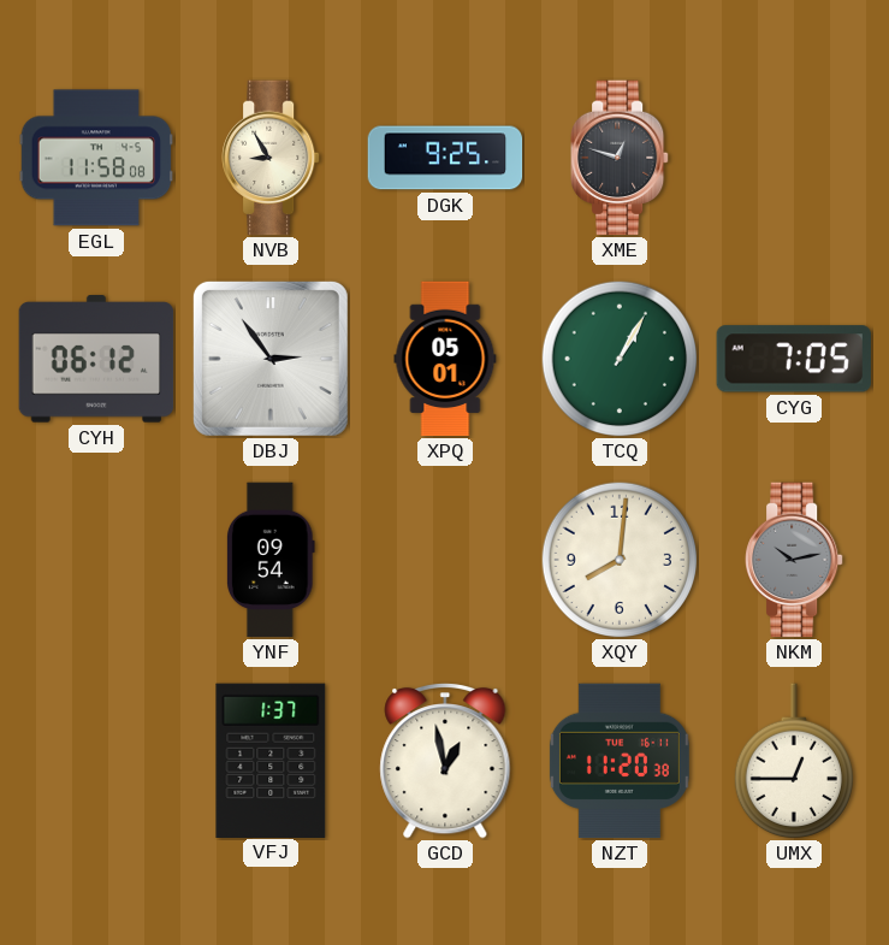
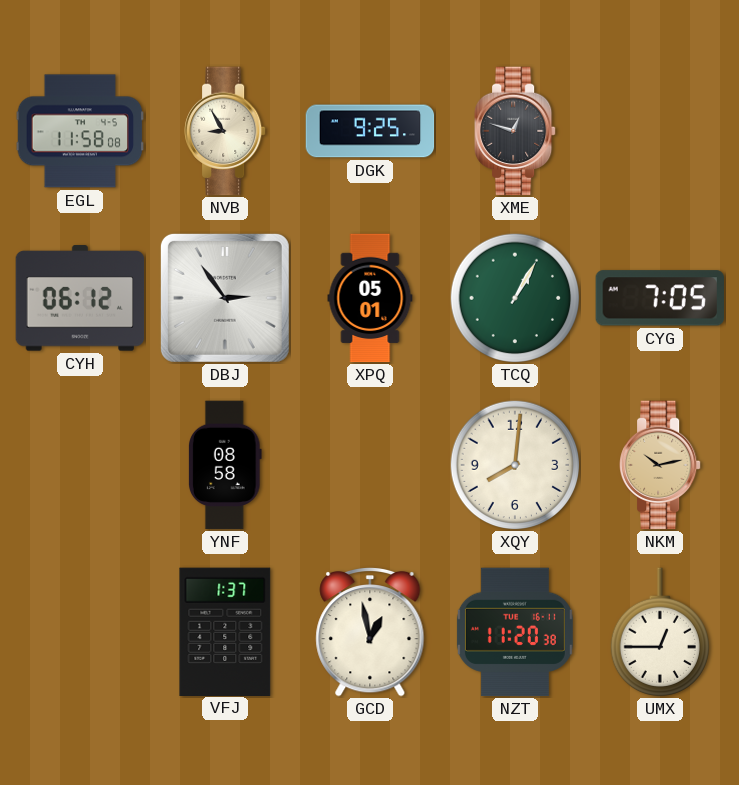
YNF: 09:54 -> 08:58 (225, 465)
NKM dial: grey -> champagne (661, 465)
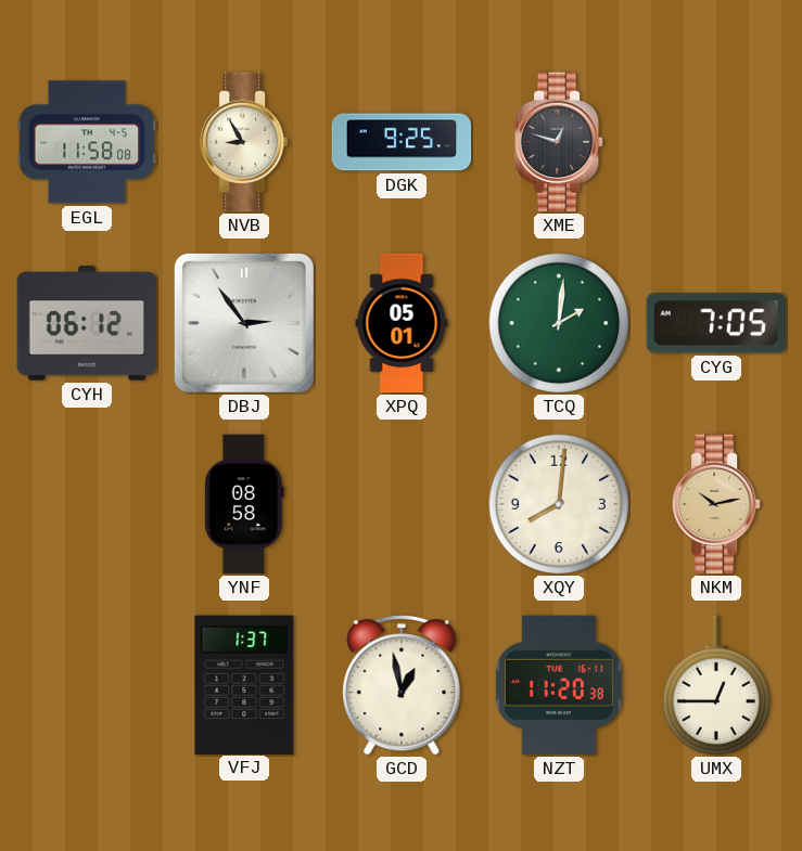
TCQ: 1:05 -> 2:01 (559, 323)
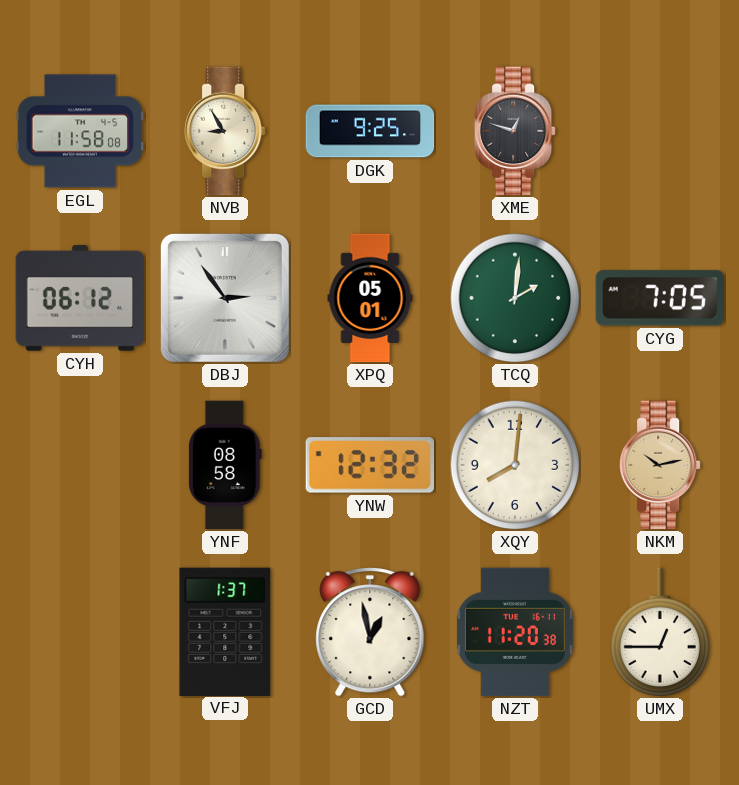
YNW: none -> 12:32 (369, 465)
